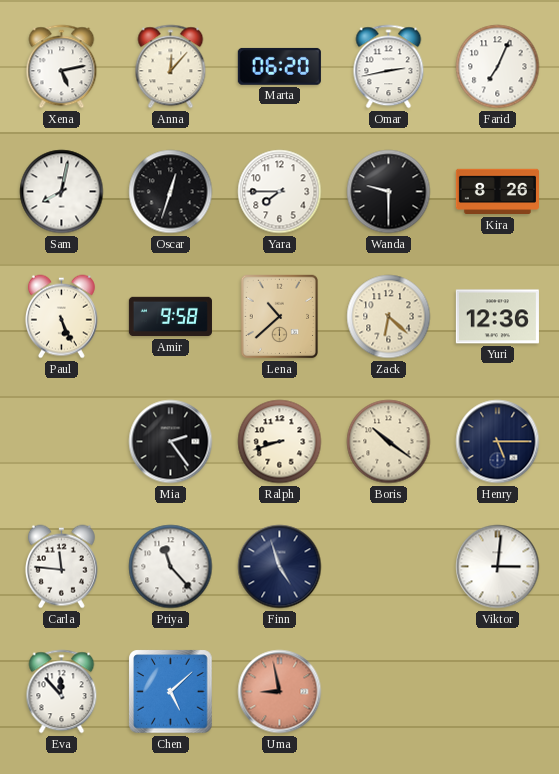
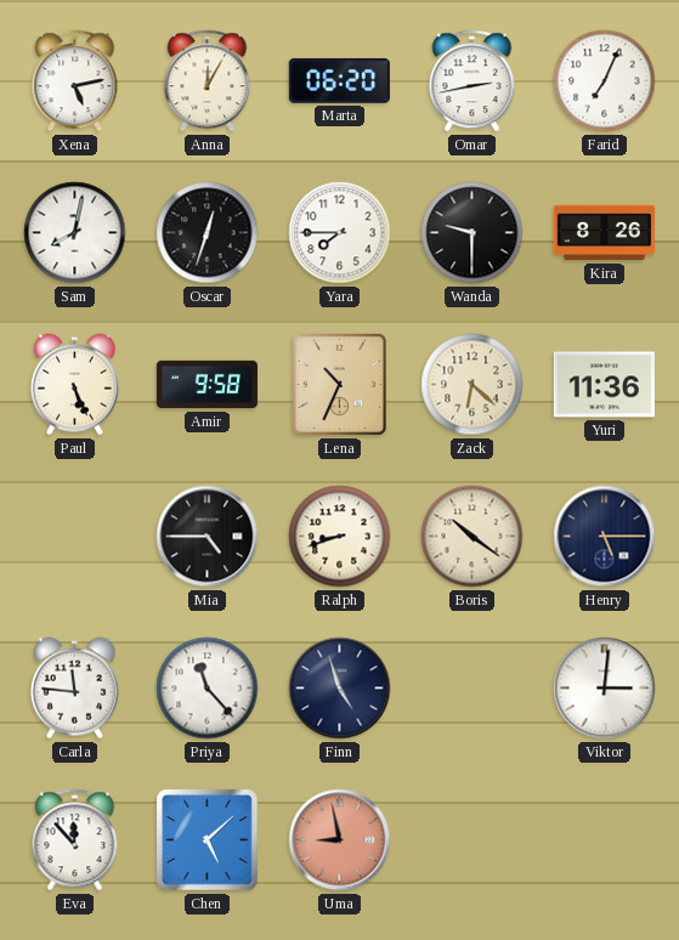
Anna: 12:07 -> 12:05 (208, 81)
Lena: 10:38 -> 10:34 (339, 385)
Yuri: 12:36 -> 11:36 (604, 385)
Mia: 2:24 -> 4:45 (208, 537)
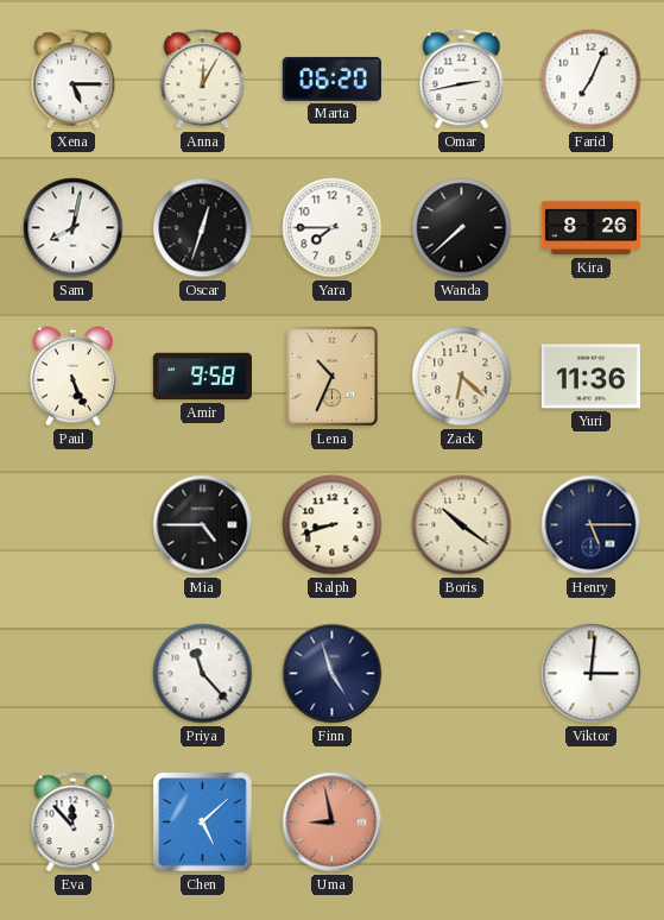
Xena: 5:13 -> 5:15 (74, 80)
Wanda: 9:30 -> 7:38 (462, 228)
Carla: 11:46 -> none (74, 689)
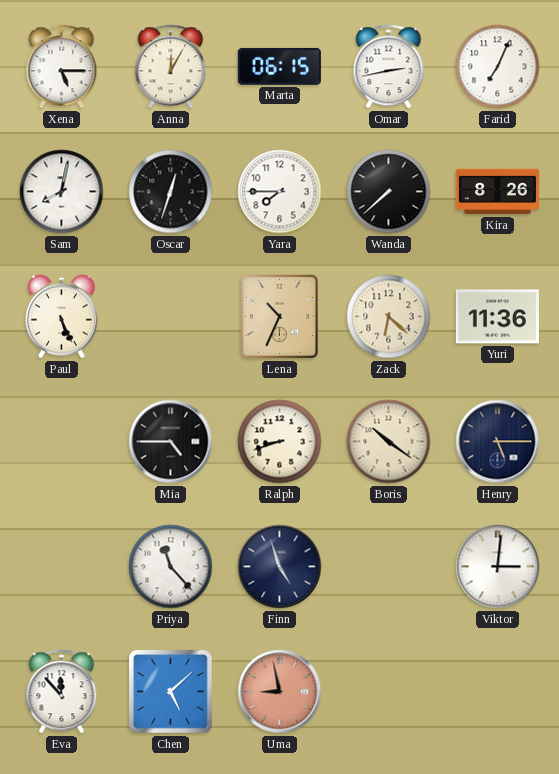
Marta: 06:20 -> 06:15 (279, 66)
Amir: 9:58 -> none (202, 377)
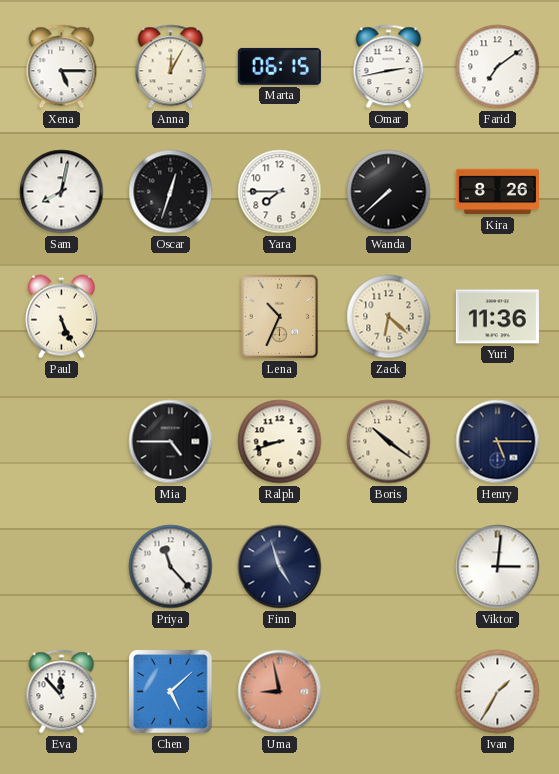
Farid: 7:04 -> 7:09 (498, 67)
Ivan: none -> 1:35 (498, 692)
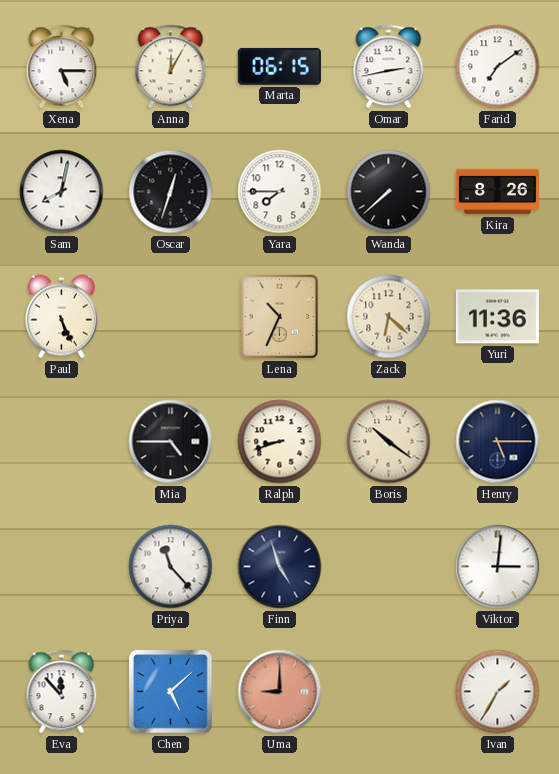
Uma: 8:58 -> 9:00 (280, 692)
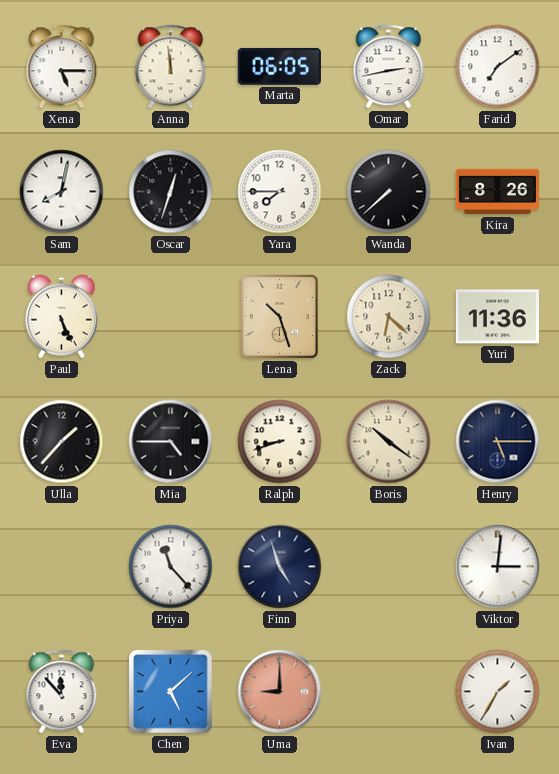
Anna: 12:05 -> 11:59 (171, 67)
Marta: 06:15 -> 06:05 (279, 66)
Lena: 10:34 -> 10:27 (279, 317)
Ulla: none -> 1:37 (62, 442)
